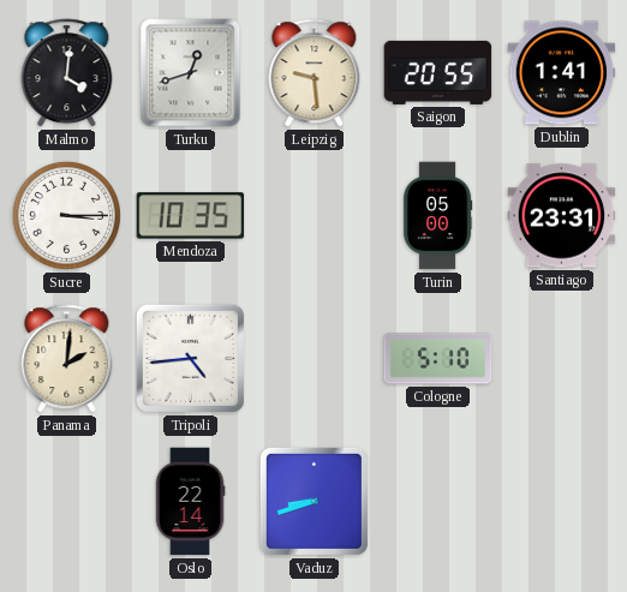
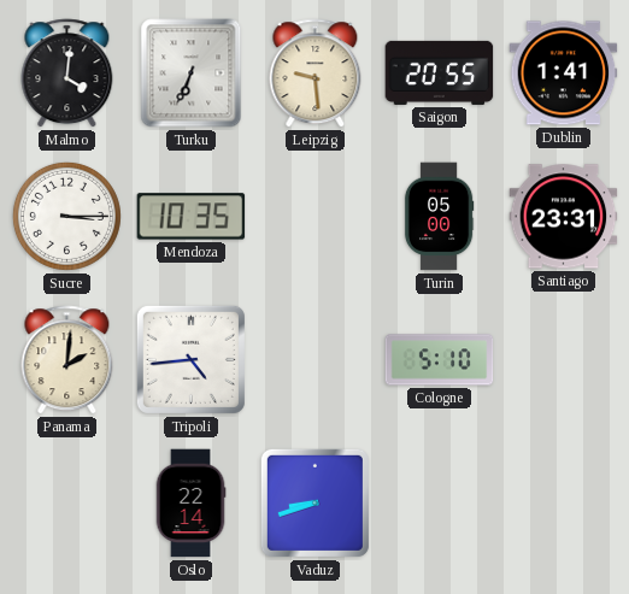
Turku: 12:42 -> 6:34 (192, 73)
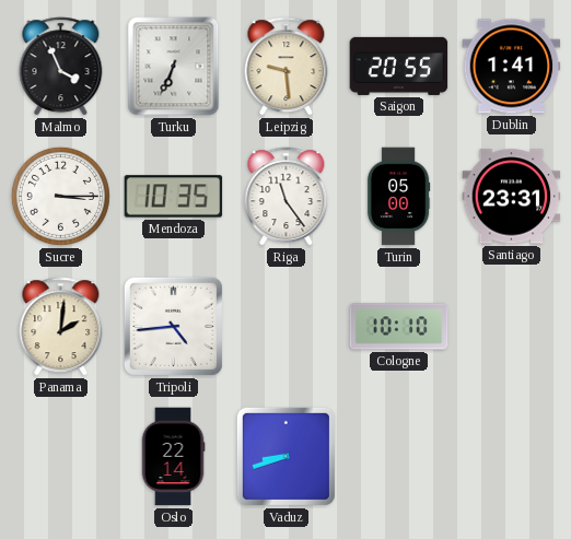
Malmo: 4:01 -> 3:56 (61, 67)
Riga: none -> 11:24 (287, 197)
Cologne: 5:10 -> 10:10 (399, 327)
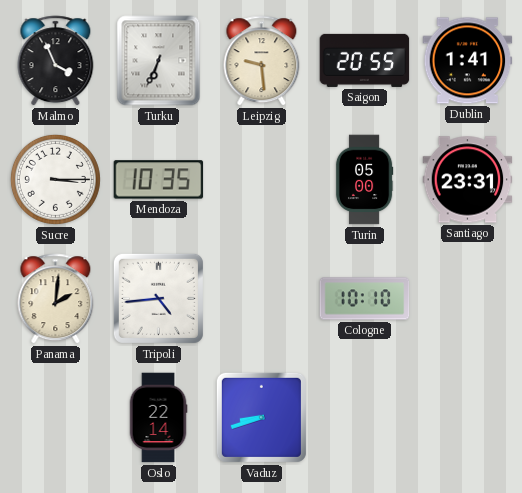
Riga: 11:24 -> none (287, 197)
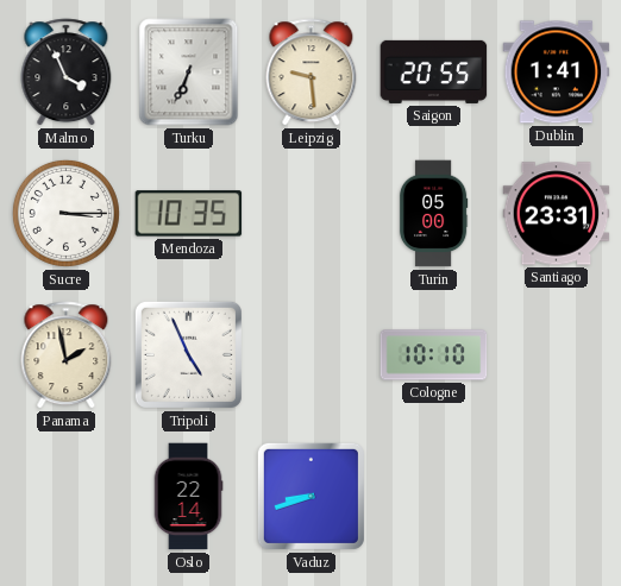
Panama: 2:01 -> 1:58 (67, 355)
Tripoli: 4:44 -> 4:56 (188, 354)
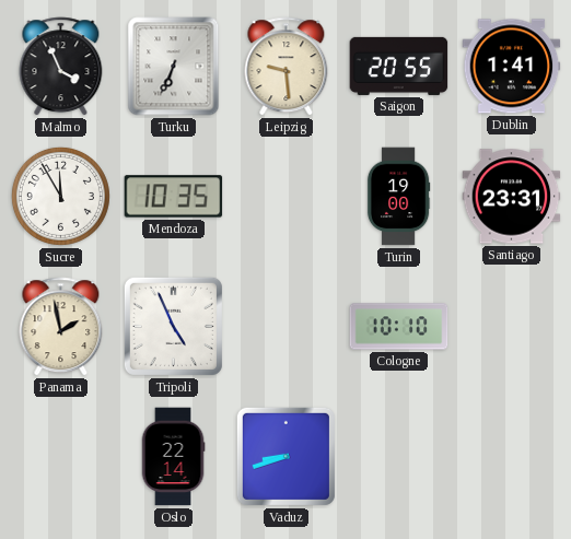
Sucre: 3:15 -> 11:55 (60, 196)
Turin: 05:00 -> 19:00 (398, 197)
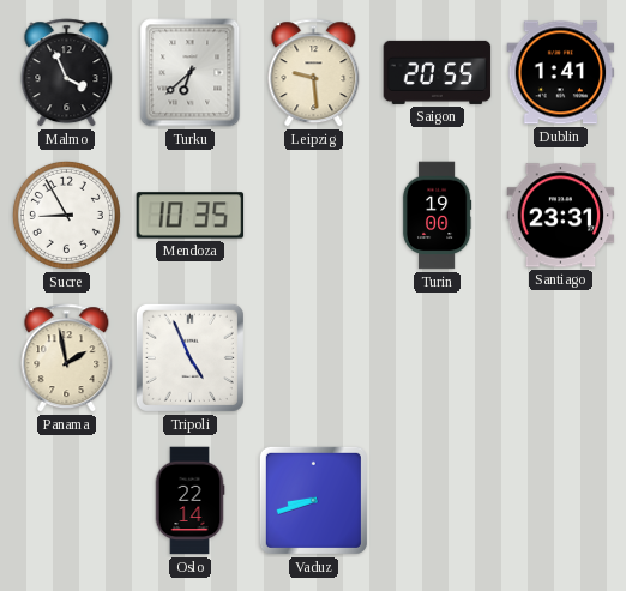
Turku: 6:34 -> 6:38 (191, 73)
Sucre: 11:55 -> 8:55 (66, 215)
Cologne: 10:10 -> none (399, 327)
